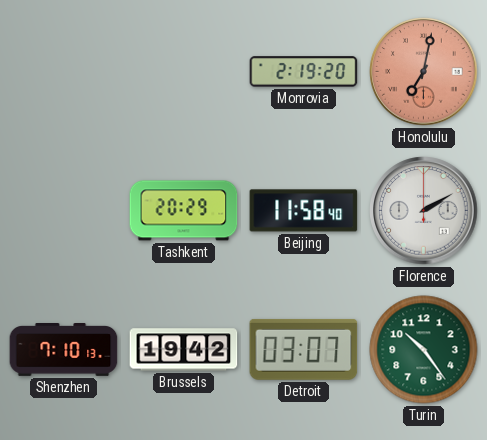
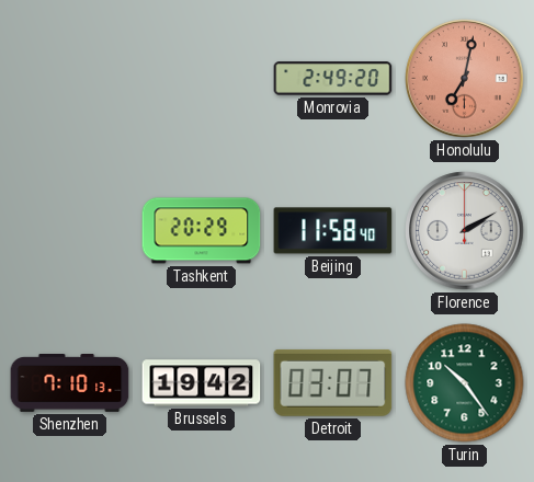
Monrovia: 2:19 -> 2:49 (333, 79)
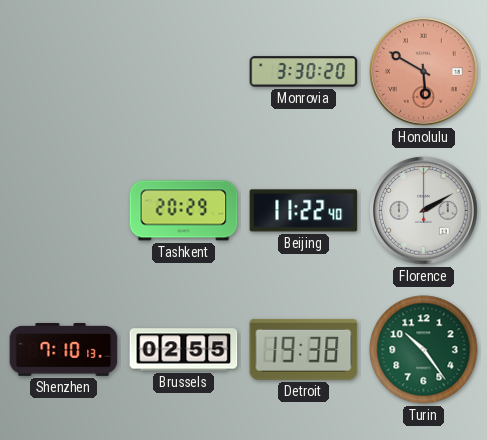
Monrovia: 2:49 -> 3:30 (304, 72)
Honolulu: 7:02 -> 5:50 (424, 72)
Beijing: 11:58 -> 11:22 (304, 211)
Brussels: 19:42 -> 02:55 (184, 350)
Detroit: 03:07 -> 19:38 (304, 349)
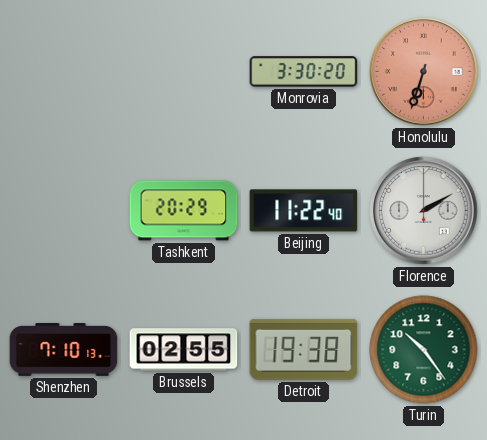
Honolulu: 5:50 -> 6:33 (424, 72)
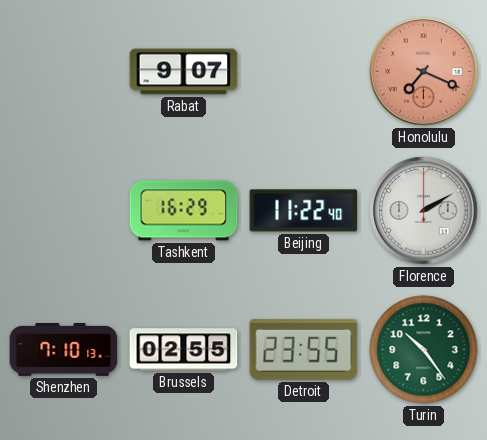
Rabat: none -> 9:07 (184, 72)
Monrovia: 3:30 -> none (304, 72)
Honolulu: 6:33 -> 7:19 (424, 72)
Tashkent: 20:29 -> 16:29 (184, 211)
Detroit: 19:38 -> 23:55 (304, 349)
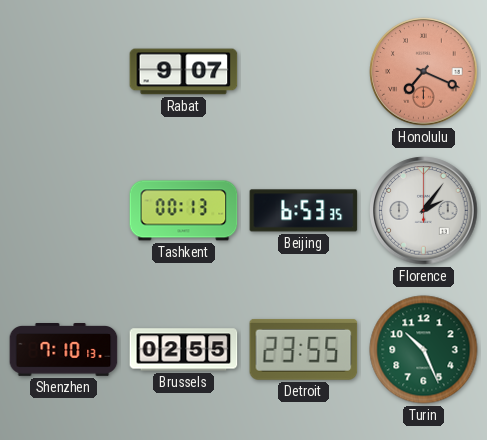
Tashkent: 16:29 -> 00:13 (184, 211)
Beijing: 11:22 -> 6:53 (304, 211)
Florence: 2:10 -> 2:06 (424, 211)
Turin: 10:24 -> 10:26 (424, 350)
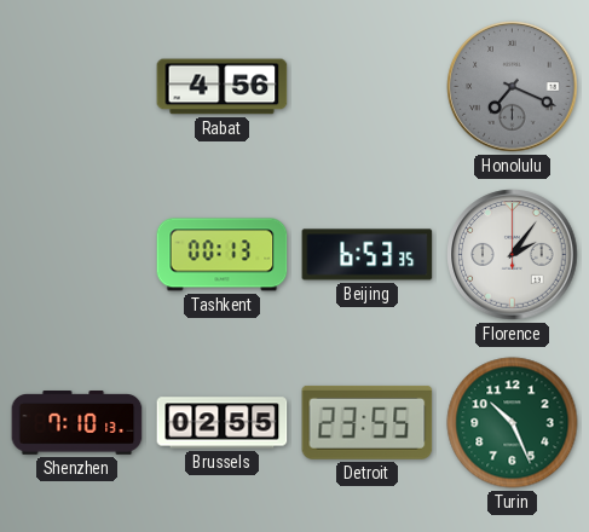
Rabat: 9:07 -> 4:56 (223, 87)
Honolulu dial: salmon -> grey (513, 87)
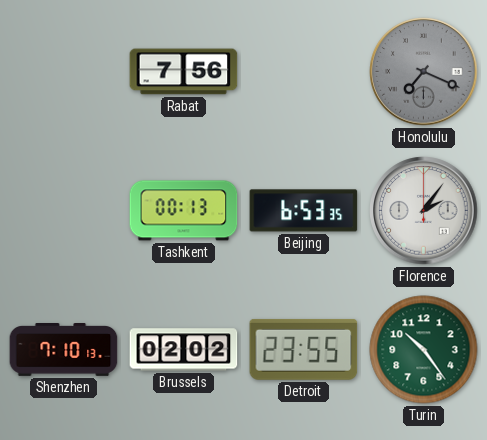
Rabat: 4:56 -> 7:56 (184, 72)
Brussels: 02:55 -> 02:02 (184, 350)
Turin: 10:26 -> 10:24 (424, 350)
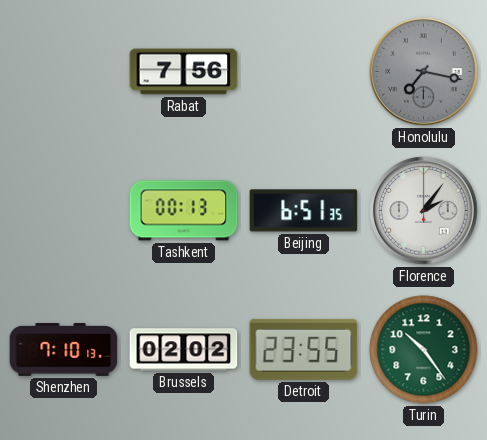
Honolulu: 7:19 -> 7:17 (424, 72)
Beijing: 6:53 -> 6:51 (304, 211)
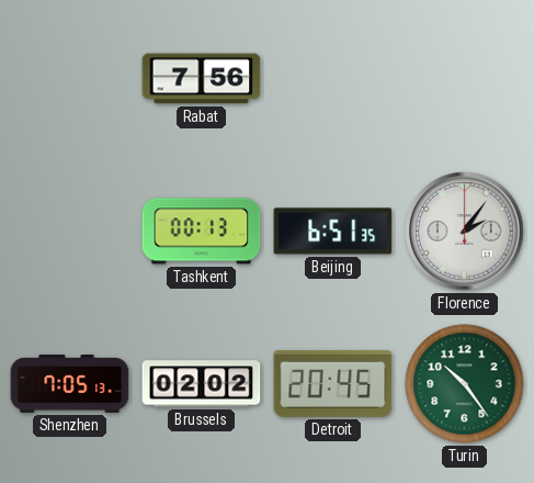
Honolulu: 7:17 -> none (424, 72)
Shenzhen: 7:10 -> 7:05 (70, 384)
Detroit: 23:55 -> 20:45 (333, 383)
